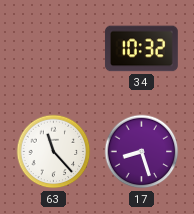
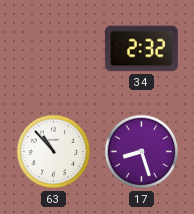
34: 10:32 -> 2:32 (142, 49)
63: 11:23 -> 10:53 (54, 152)
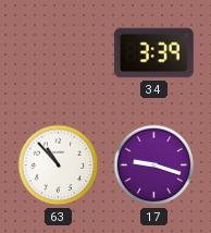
34: 2:32 -> 3:39 (154, 53)
17: 8:27 -> 9:18 (154, 165)
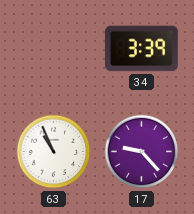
63: 10:53 -> 10:56 (54, 152)
17: 9:18 -> 9:23 (142, 152)
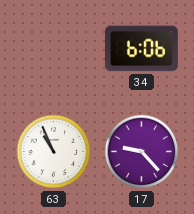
34: 3:39 -> 6:06 (142, 49)
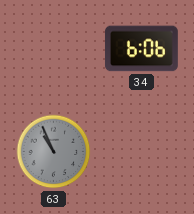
63 dial: white -> grey (54, 152)
17: 9:23 -> none (142, 152)
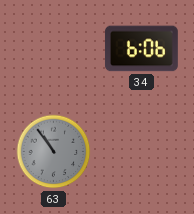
63: 10:56 -> 10:54 (54, 152)
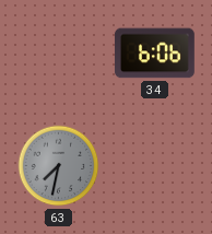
63: 10:54 -> 7:32 (59, 166)
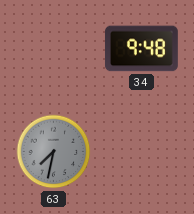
34: 6:06 -> 9:48 (142, 49)
